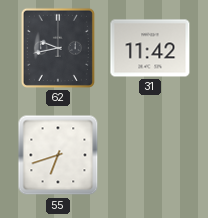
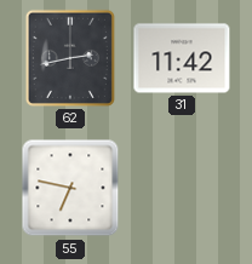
62: 9:43 -> 2:43 (70, 58)
55: 6:42 -> 6:47 (70, 188)
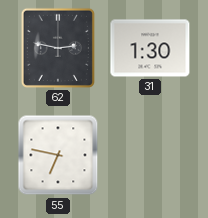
62: 2:43 -> 2:47 (58, 48)
31: 11:42 -> 1:30 (150, 48)
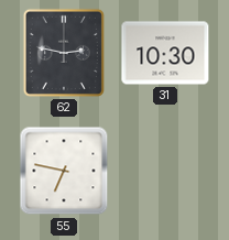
31: 1:30 -> 10:30 (165, 53)
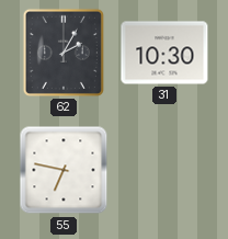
62: 2:47 -> 2:05 (64, 53)
